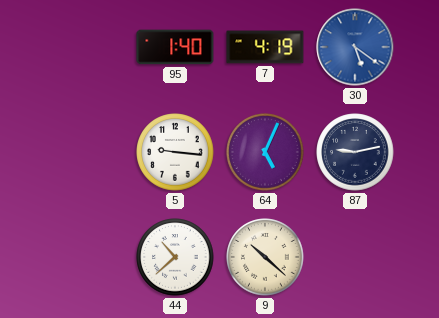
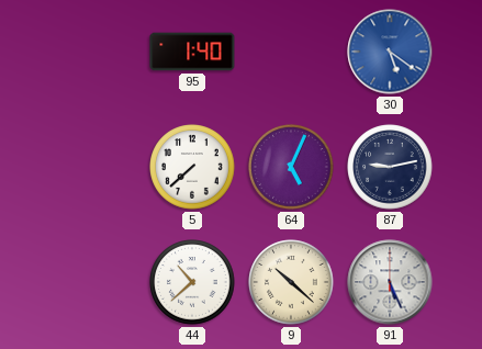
7: 4:19 -> none (265, 47)
5: 9:16 -> 7:38 (192, 167)
91: none -> 5:26 (390, 282)
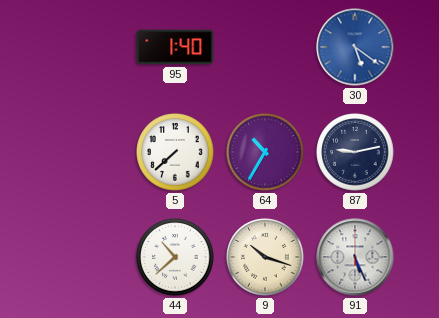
64: 5:04 -> 10:35 (265, 152)
9: 10:22 -> 10:18 (265, 257)
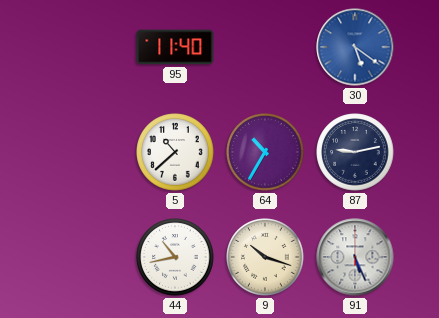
95: 1:40 -> 11:40 (175, 47)
5: 7:38 -> 10:38 (175, 152)
44: 10:38 -> 10:43 (175, 257)
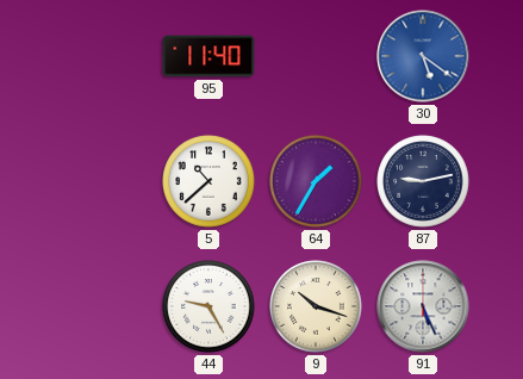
64: 10:35 -> 1:35 (316, 181)
44: 10:43 -> 9:25 (208, 306)
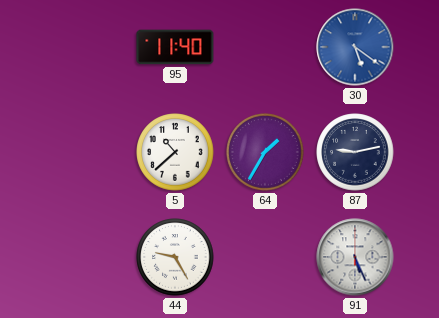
9: 10:18 -> none (316, 306)
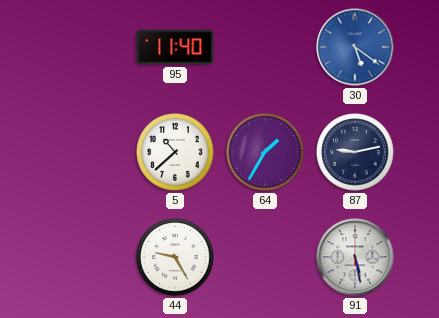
91: 5:26 -> 5:28 (355, 257)
